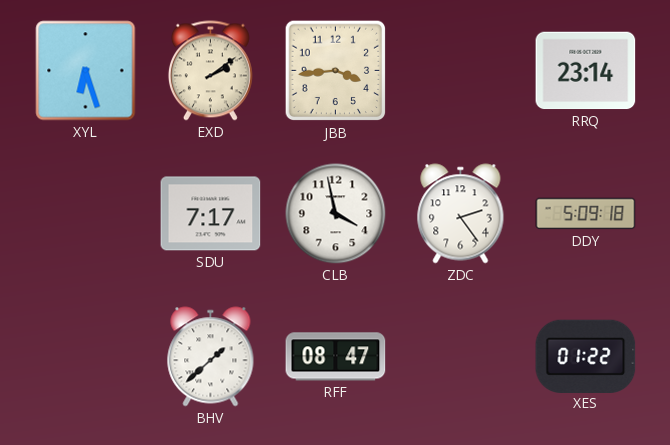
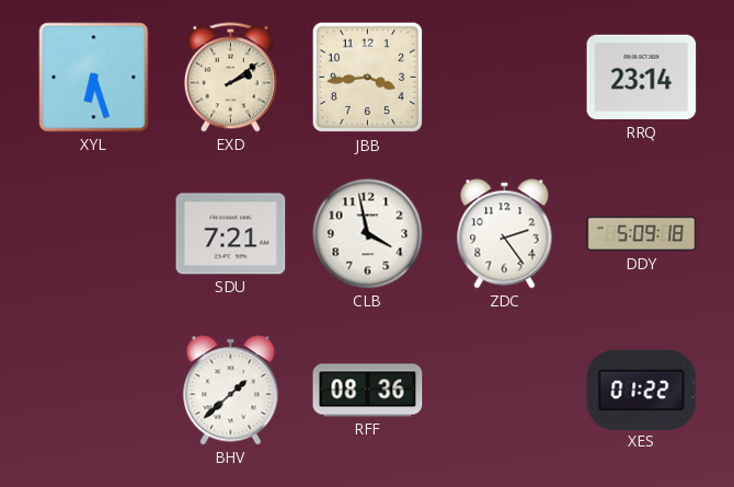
SDU: 7:17 -> 7:21 (231, 234)
RFF: 08:47 -> 08:36 (368, 391)
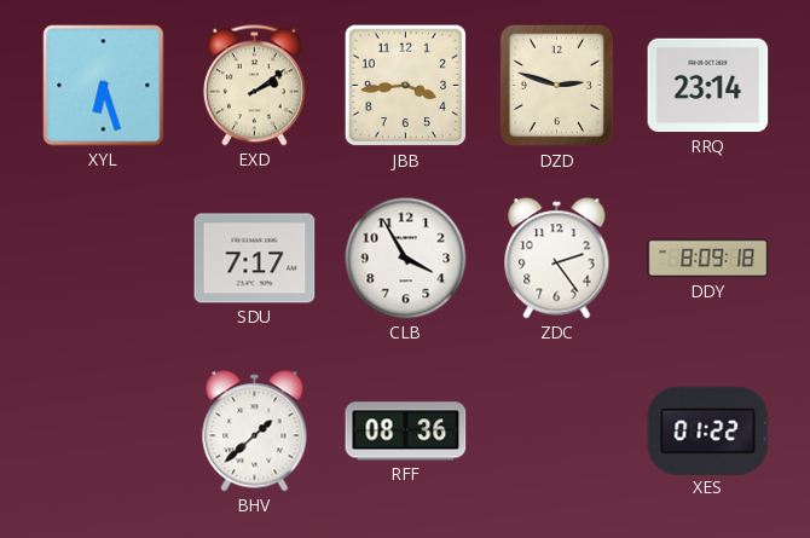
DZD: none -> 2:48 (557, 86)
SDU: 7:21 -> 7:17 (255, 259)
CLB: 3:58 -> 3:55 (406, 259)
DDY: 5:09 -> 8:09 (708, 259)
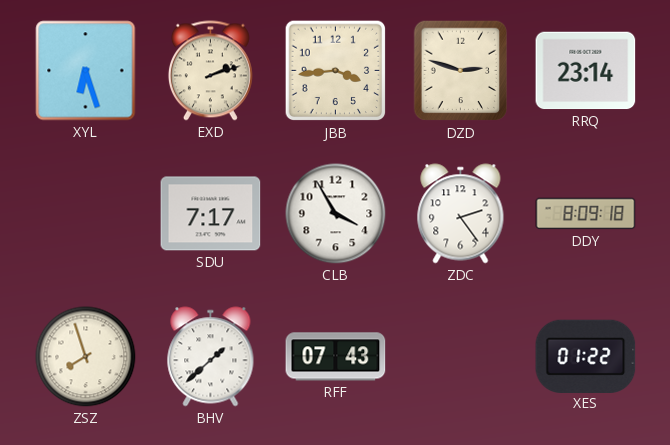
EXD: 2:09 -> 2:12 (210, 71)
ZSZ: none -> 7:57 (86, 357)
RFF: 08:36 -> 07:43 (336, 357)
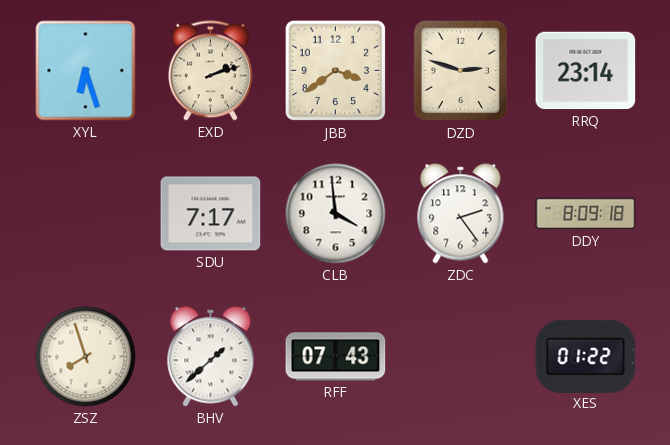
JBB: 3:44 -> 3:39 (336, 71)
CLB: 3:55 -> 3:59 (336, 214)
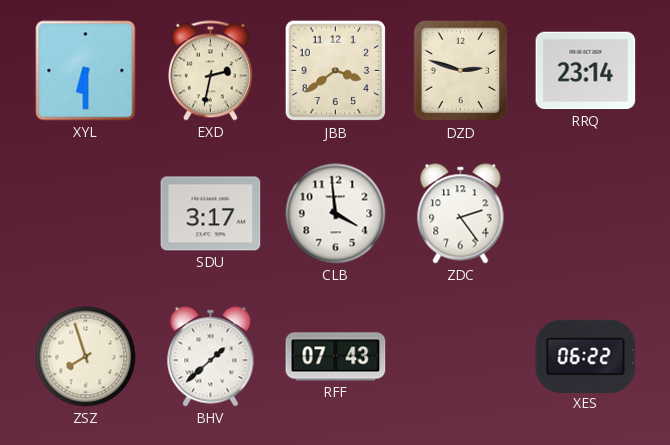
XYL: 6:27 -> 6:30 (86, 71)
EXD: 2:12 -> 2:32 (210, 71)
SDU: 7:17 -> 3:17 (211, 214)
DDY: 8:09 -> none (586, 214)
XES: 01:22 -> 06:22 (586, 356)
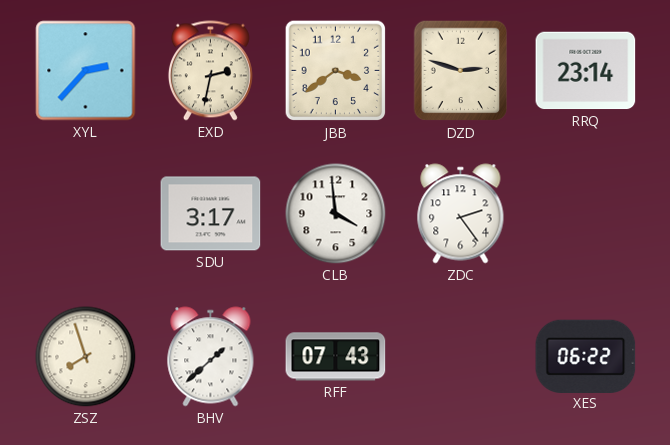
XYL: 6:30 -> 2:37 (86, 71)
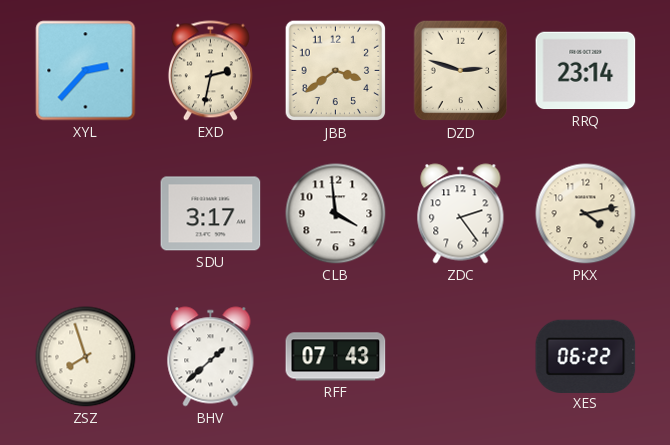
PKX: none -> 4:13 (586, 214)
